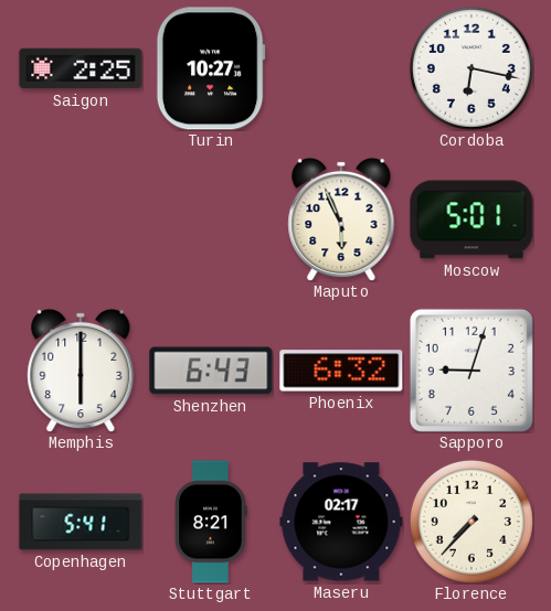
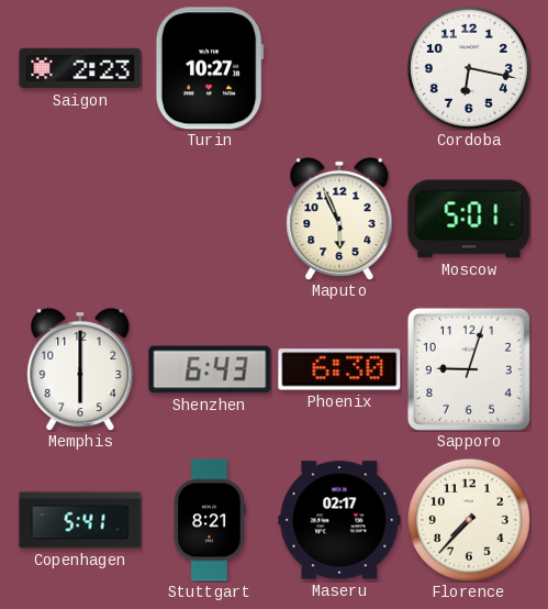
Saigon: 2:25 -> 2:23 (80, 68)
Phoenix: 6:32 -> 6:30 (339, 369)
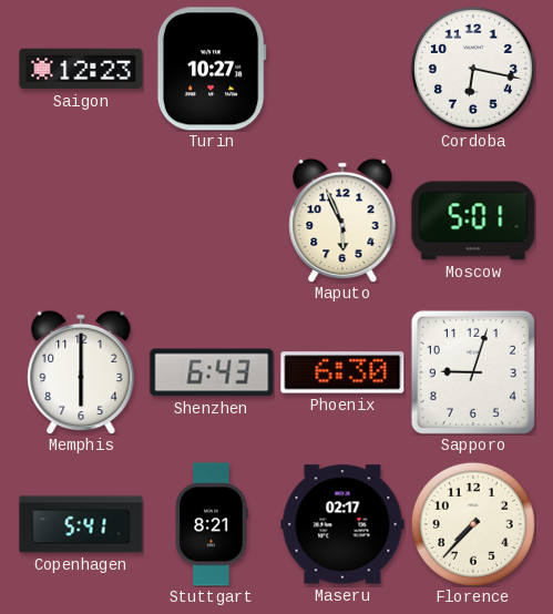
Saigon: 2:23 -> 12:23 (81, 69)
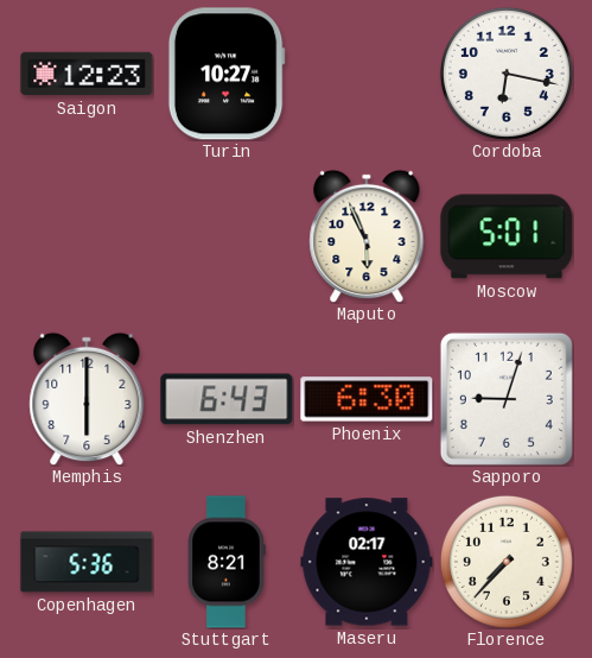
Copenhagen: 5:41 -> 5:36 (87, 562)
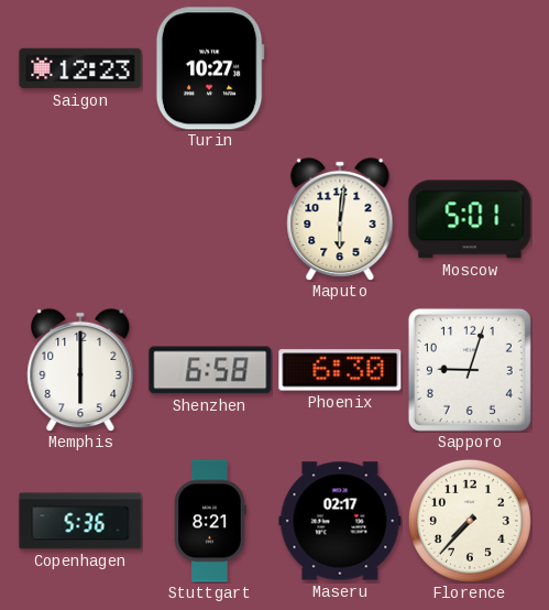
Cordoba: 6:17 -> none (507, 74)
Maputo: 5:56 -> 6:01 (340, 219)
Shenzhen: 6:43 -> 6:58 (210, 370)
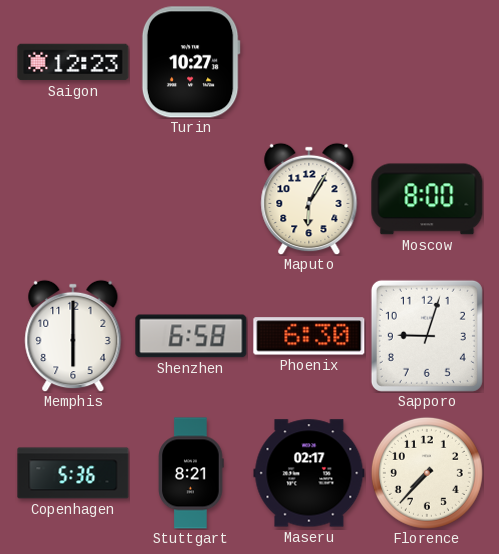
Maputo: 6:01 -> 6:05 (309, 199)
Moscow: 5:01 -> 8:00 (427, 199)
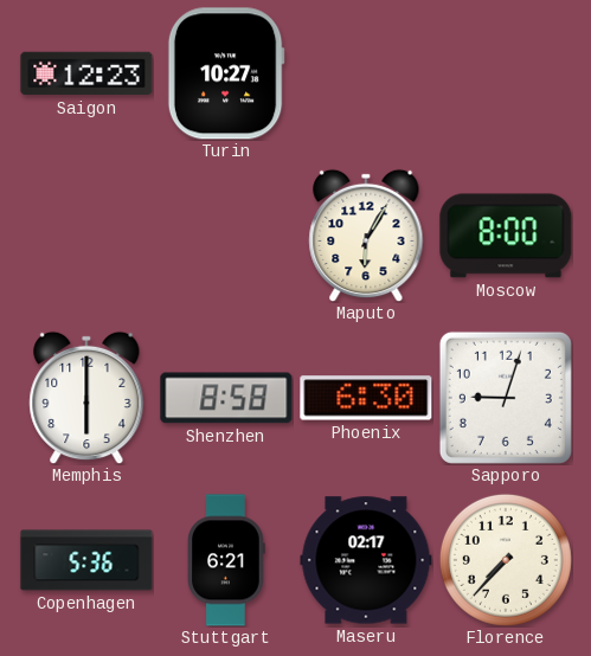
Shenzhen: 6:58 -> 8:58 (226, 398)
Stuttgart: 8:21 -> 6:21 (226, 560)
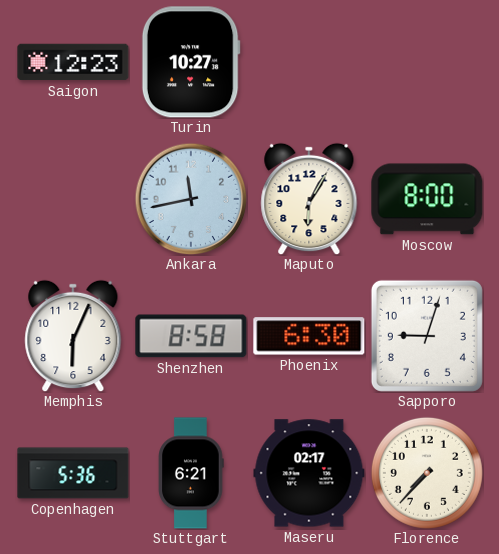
Ankara: none -> 11:43 (191, 199)
Memphis: 6:00 -> 6:04 (73, 336)
